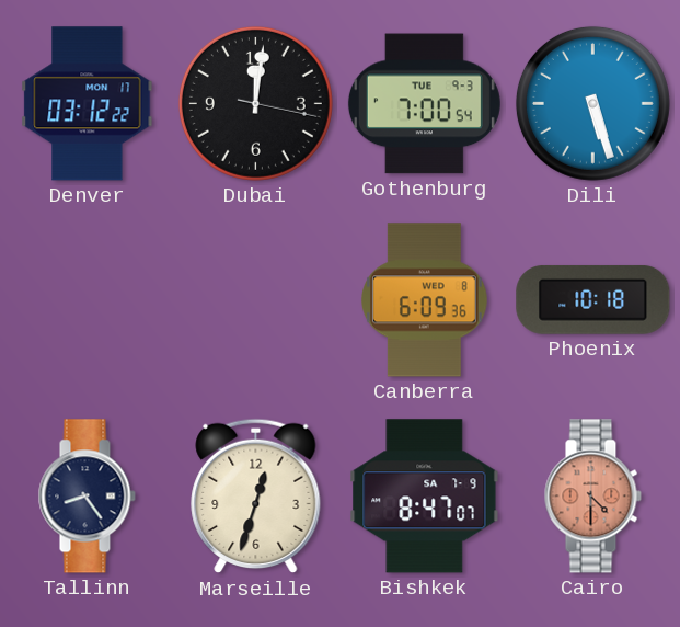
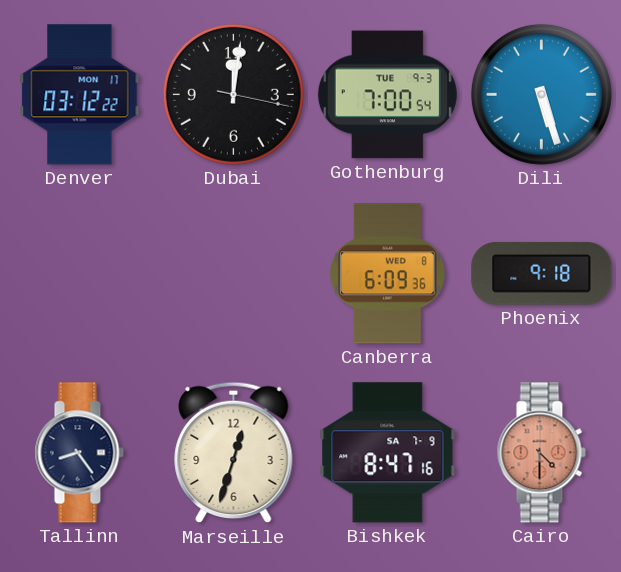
Phoenix: 10:18 -> 9:18 (542, 273)
Bishkek: 8:47:07 -> 8:47:16 (388, 453)
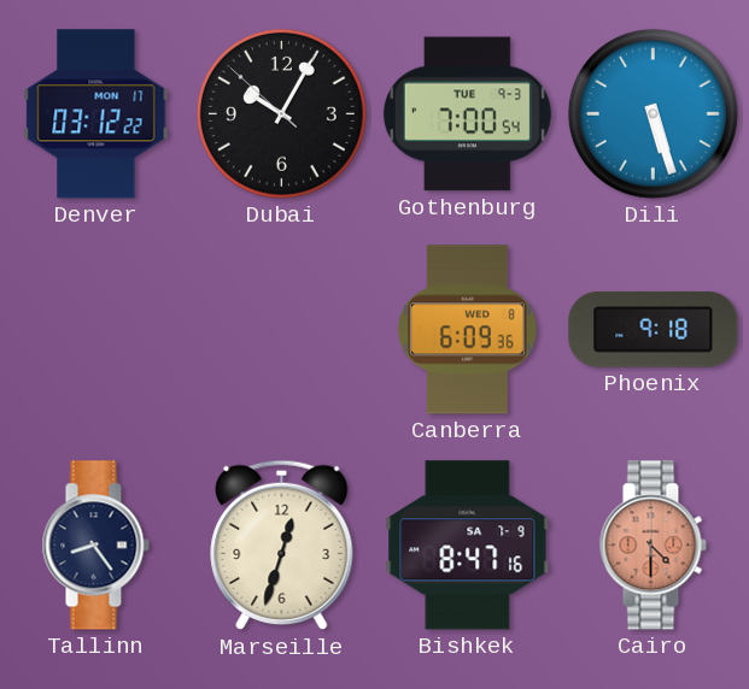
Dubai: 12:01 -> 10:04 (281, 113)
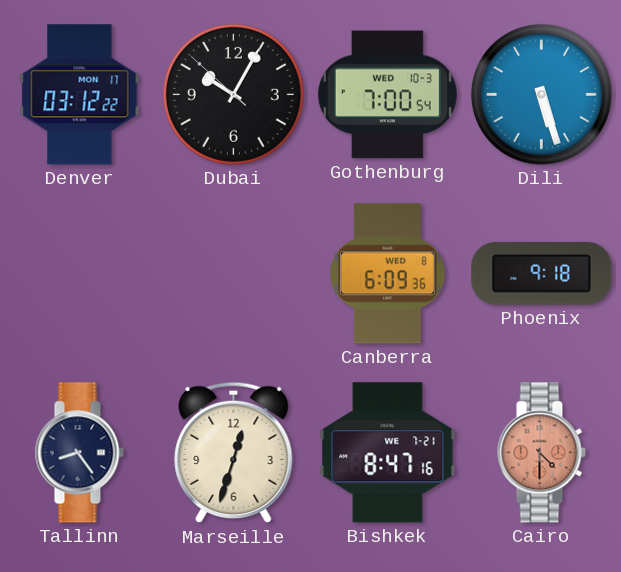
Gothenburg date: TUE 9-3 -> WED 10-3 (387, 95)
Bishkek date: SA 7-9 -> WE 7-21 (388, 453)
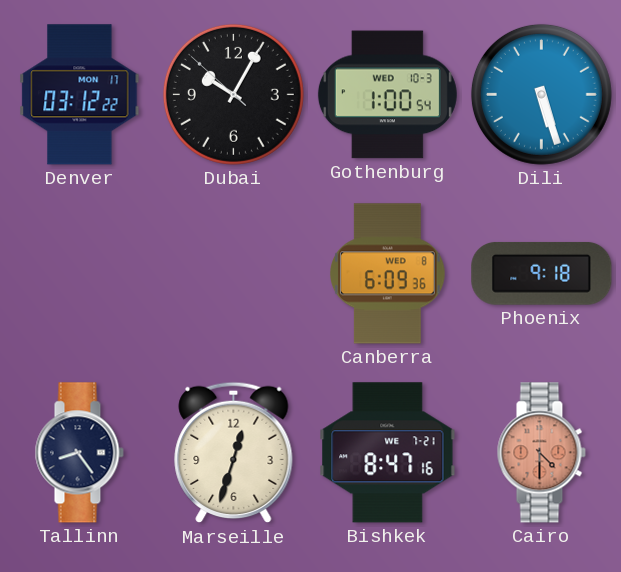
Gothenburg: 7:00 -> 1:00 (387, 95)
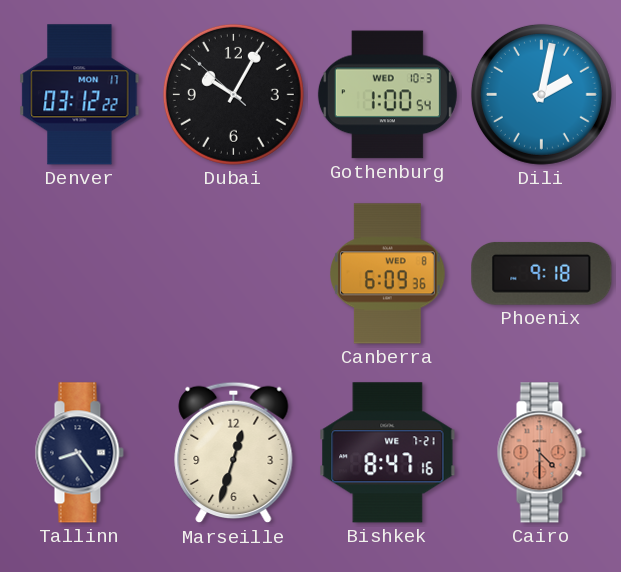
Dili: 5:27 -> 2:02 (541, 94)
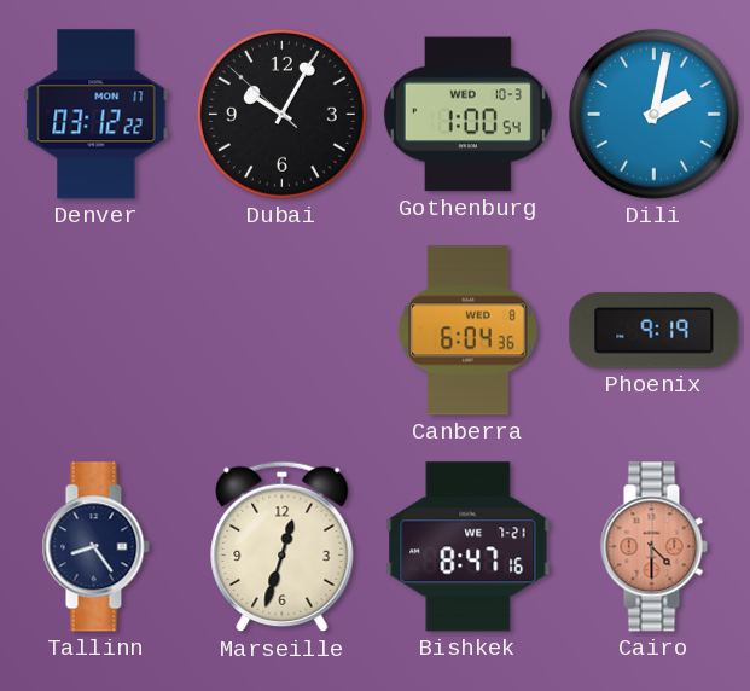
Canberra: 6:09 -> 6:04 (469, 331)
Phoenix: 9:18 -> 9:19 (655, 330)
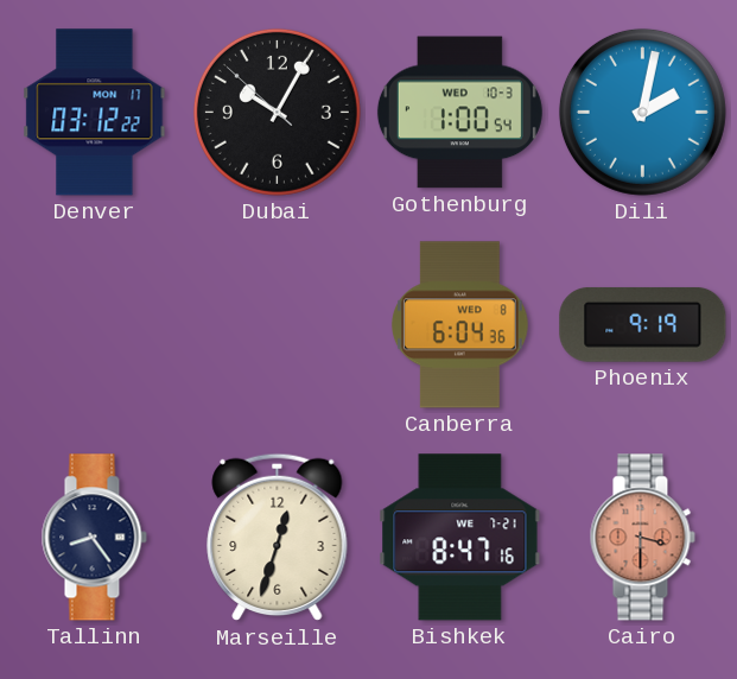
Cairo: 4:30 -> 3:30 (642, 538)
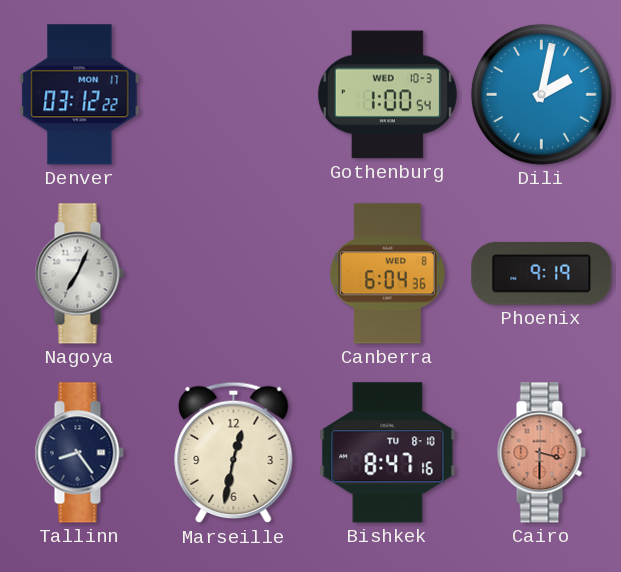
Dubai: 10:04 -> none (277, 112)
Nagoya: none -> 7:04 (79, 274)
Marseille: 12:33 -> 12:32 (234, 453)
Bishkek date: WE 7-21 -> TU 8-10 (388, 453)
